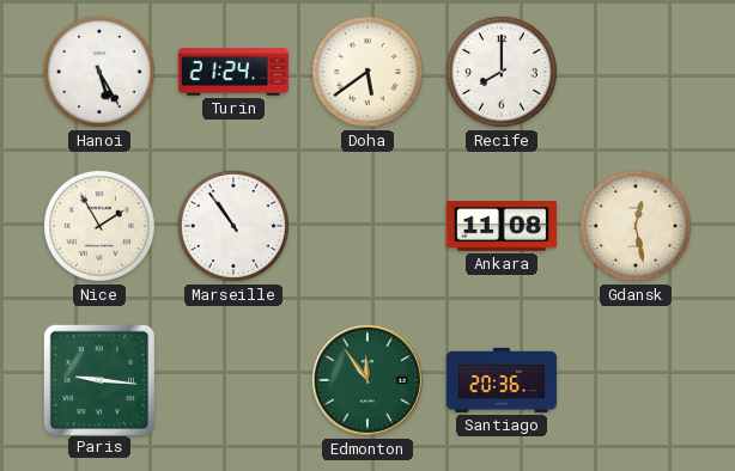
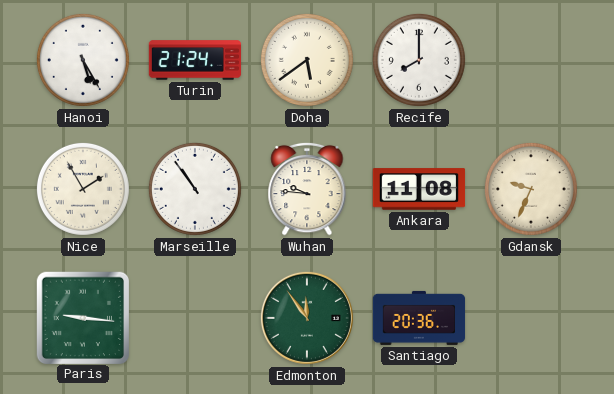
Wuhan: none -> 9:46 (307, 189)
Gdansk: 12:28 -> 9:34 (531, 189)
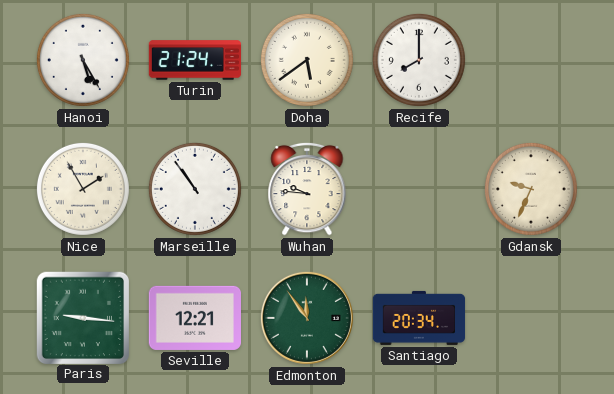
Ankara: 11:08 -> none (419, 189)
Seville: none -> 12:21 (194, 318)
Santiago: 20:36 -> 20:34 (419, 318)
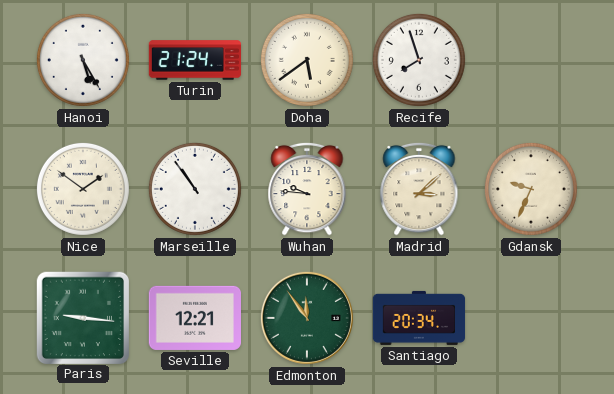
Recife: 8:00 -> 7:57 (419, 60)
Nice: 1:55 -> 1:51 (83, 189)
Madrid: none -> 3:08 (419, 189)
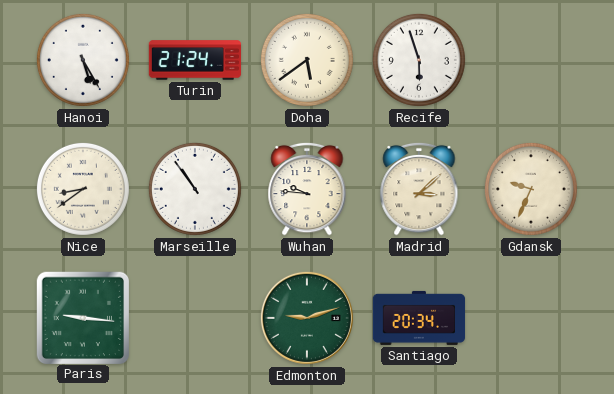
Recife: 7:57 -> 5:57 (419, 60)
Nice: 1:51 -> 8:39 (83, 189)
Seville: 12:21 -> none (194, 318)
Edmonton: 11:54 -> 9:12 (307, 318)
